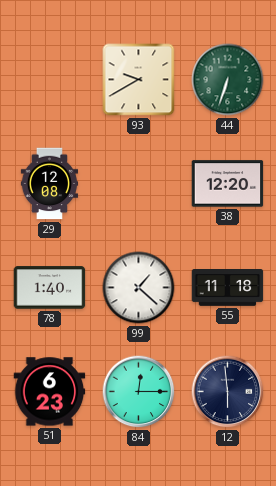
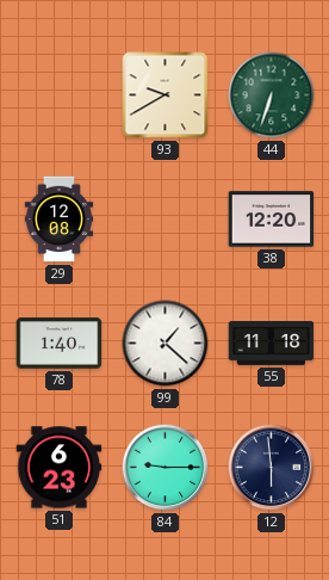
84: 12:15 -> 9:15 (166, 468)
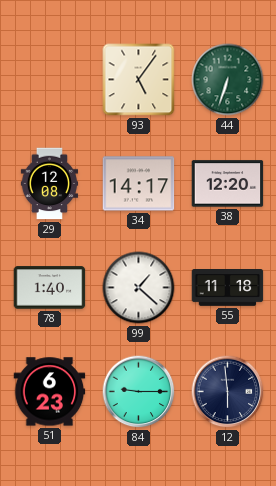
93: 9:40 -> 5:06 (139, 80)
34: none -> 14:17 (139, 184)
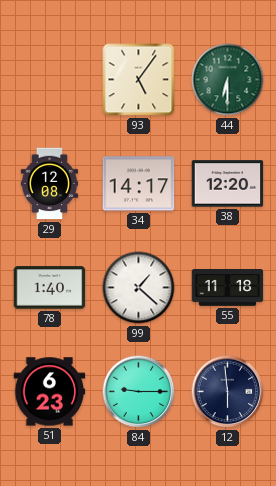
44: 6:33 -> 6:30 (228, 80)
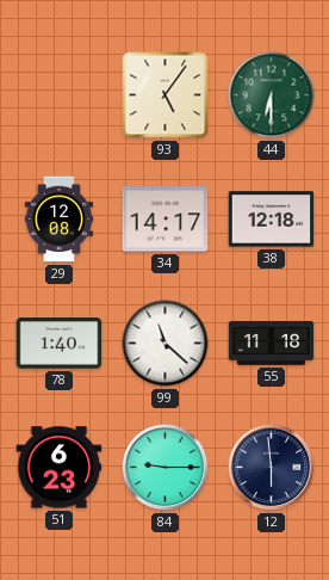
38: 12:20 -> 12:18 (272, 220)
99: 1:22 -> 11:22 (166, 344)
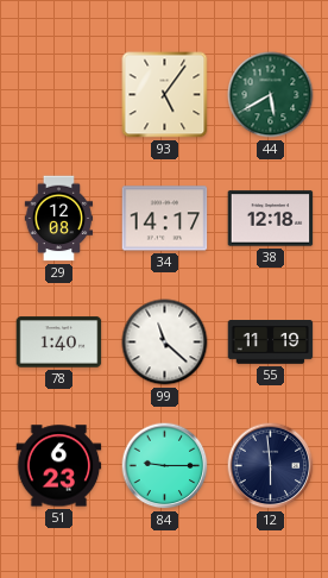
44: 6:30 -> 5:40 (271, 95)
55: 11:18 -> 11:19 (271, 343)
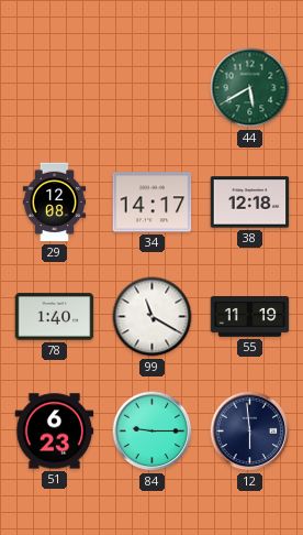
93: 5:06 -> none (165, 95)
99: 11:22 -> 11:20 (153, 317)
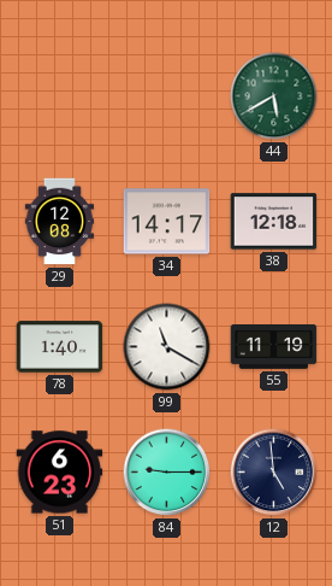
12: 5:59 -> 4:59 (274, 473)
